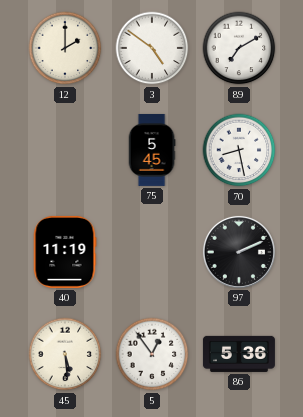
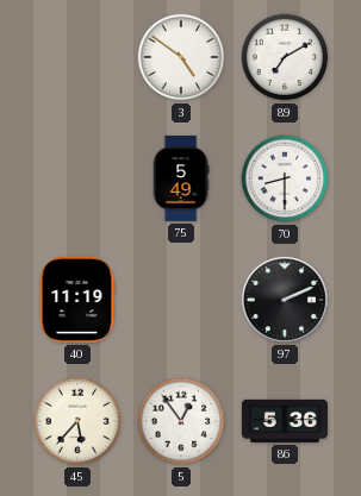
12: 2:00 -> none (65, 48)
75: 5:45 -> 5:49 (181, 178)
70: 8:28 -> 8:30 (285, 178)
45: 5:29 -> 5:37 (77, 421)
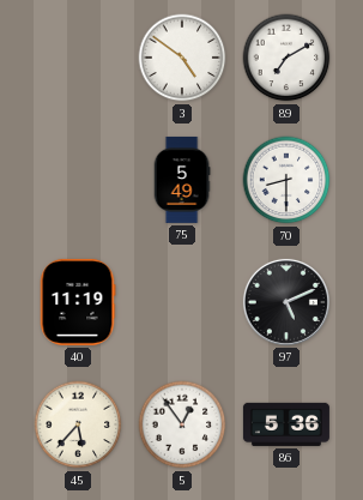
97: 2:11 -> 5:11 (286, 302)
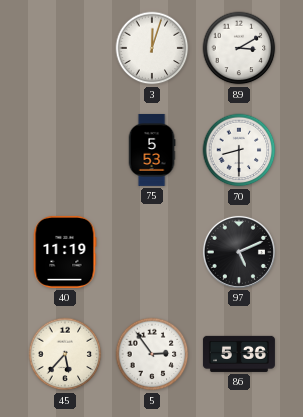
3: 4:51 -> 12:03 (152, 48)
89: 7:10 -> 3:10 (239, 48)
75: 5:49 -> 5:53 (152, 150)
5: 12:54 -> 2:54 (152, 354)
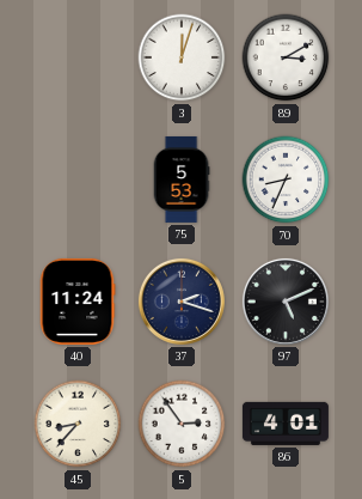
70: 8:30 -> 8:34 (286, 179)
40: 11:19 -> 11:24 (78, 302)
37: none -> 2:18 (182, 302)
45: 5:37 -> 8:37 (78, 424)
86: 5:36 -> 4:01 (286, 424)
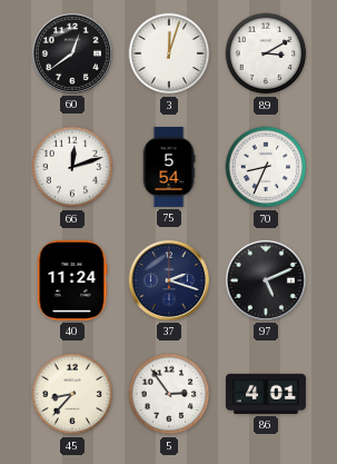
60: none -> 12:39 (72, 53)
66: none -> 12:12 (72, 167)
75: 5:53 -> 5:54 (169, 167)
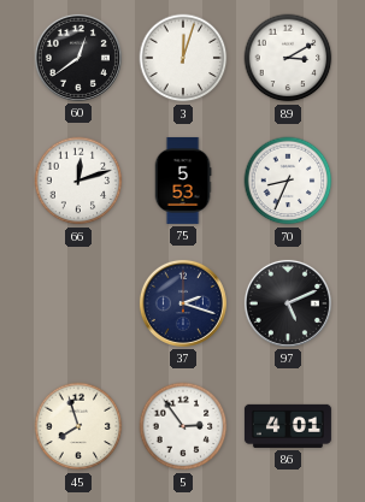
75: 5:54 -> 5:53 (183, 181)
40: 11:24 -> none (72, 280)
45: 8:37 -> 7:57 (78, 426)
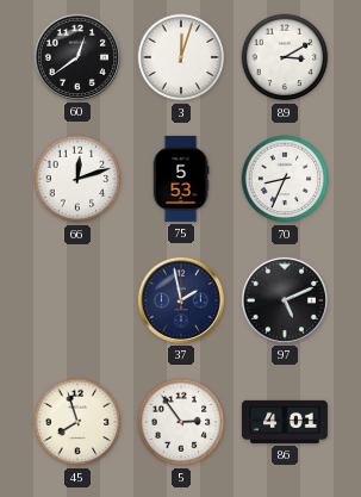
37: 2:18 -> 1:58 (181, 300)
